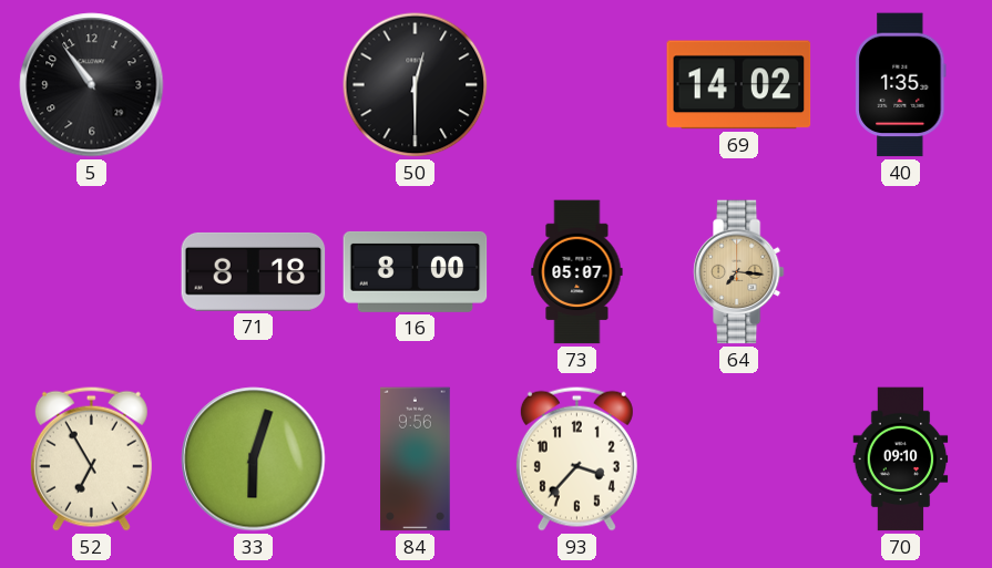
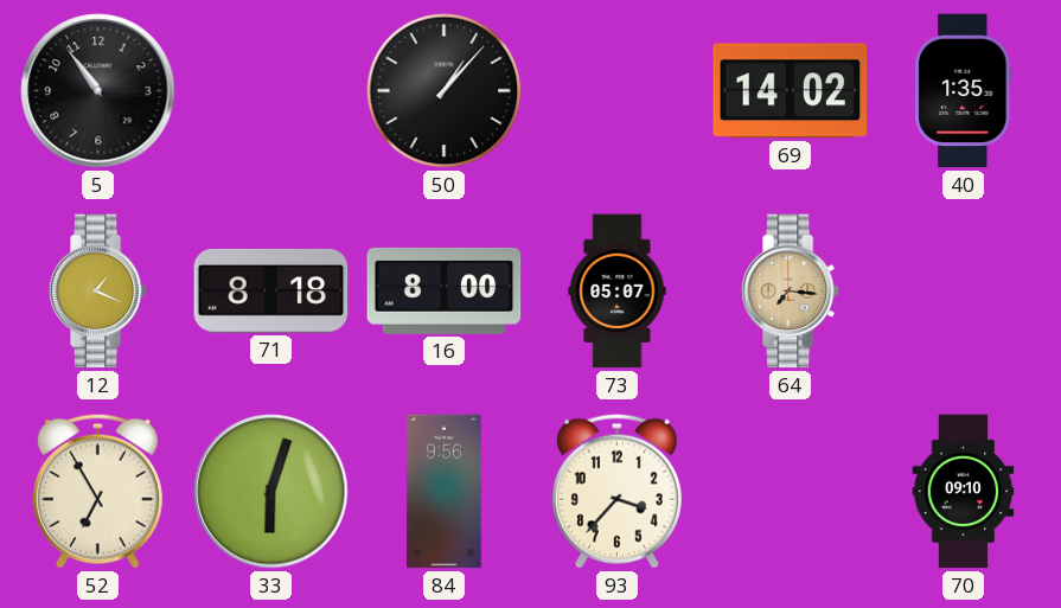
50: 12:30 -> 1:07 (445, 91)
12: none -> 1:19 (97, 292)
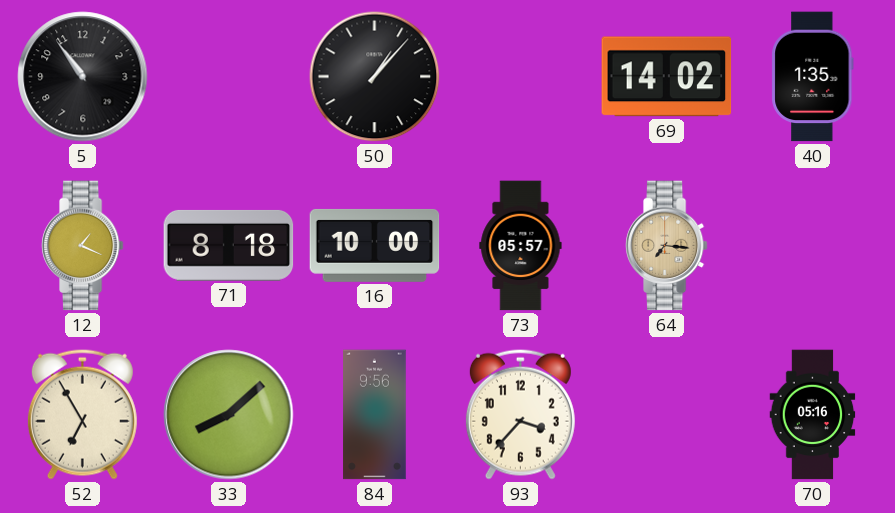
16: 8:00 -> 10:00 (375, 245)
73: 05:07 -> 05:57 (521, 246)
33: 6:03 -> 8:08 (229, 415)
70: 09:10 -> 05:16 (813, 415)
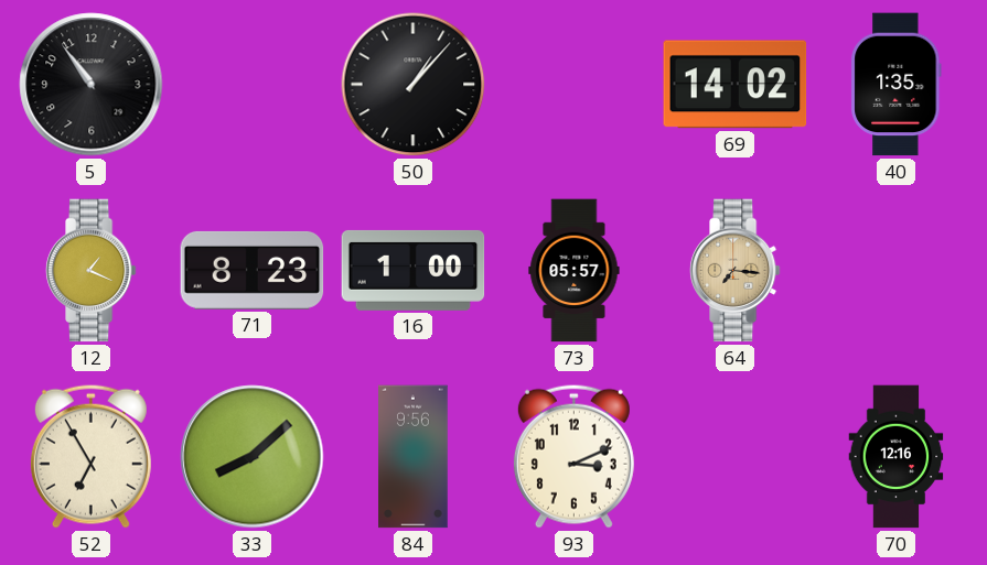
71: 8:18 -> 8:23 (253, 270)
16: 10:00 -> 1:00 (414, 270)
93: 3:37 -> 3:11 (573, 456)
70: 05:16 -> 12:16 (897, 457)
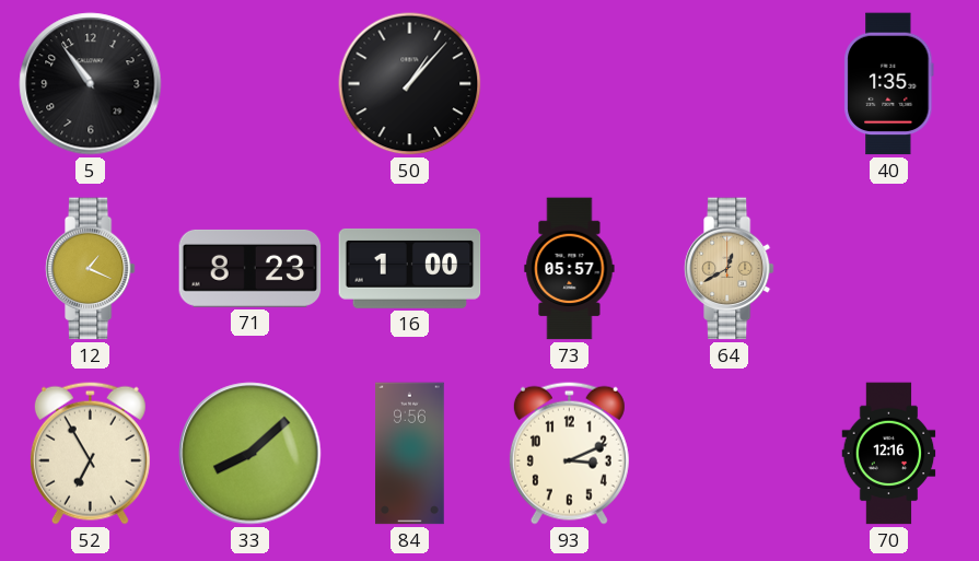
69: 14:02 -> none (736, 85)
64: 7:16 -> 12:40 (729, 269)
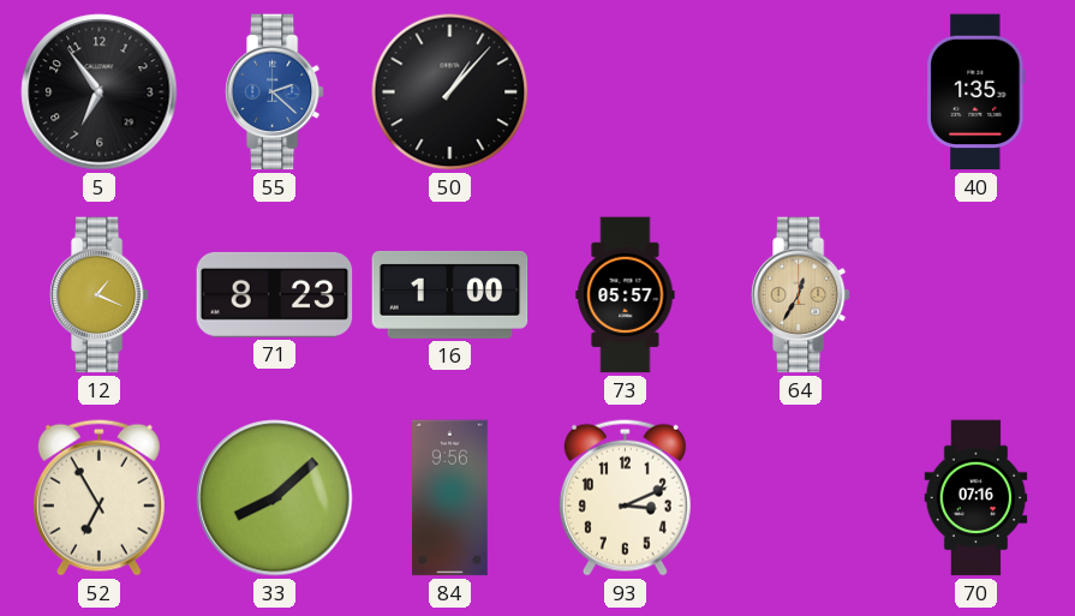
5: 10:54 -> 6:54 (100, 92)
55: none -> 2:22 (274, 92)
64: 12:40 -> 12:35 (800, 295)
70: 12:16 -> 07:16 (977, 498)
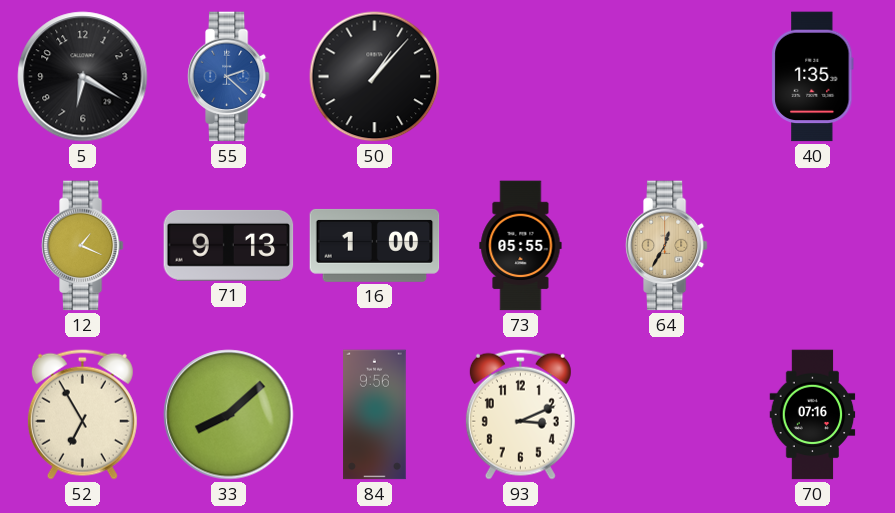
5: 6:54 -> 6:20 (83, 77)
71: 8:23 -> 9:13 (229, 245)
73: 05:57 -> 05:55 (521, 246)
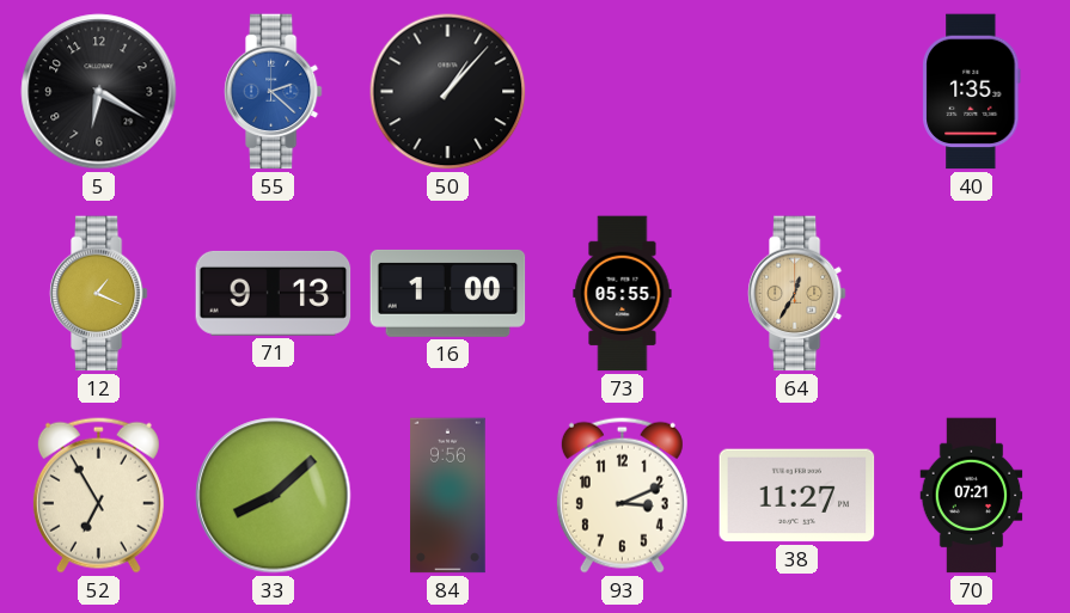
38: none -> 11:27 (797, 496)
70: 07:16 -> 07:21 (972, 496)
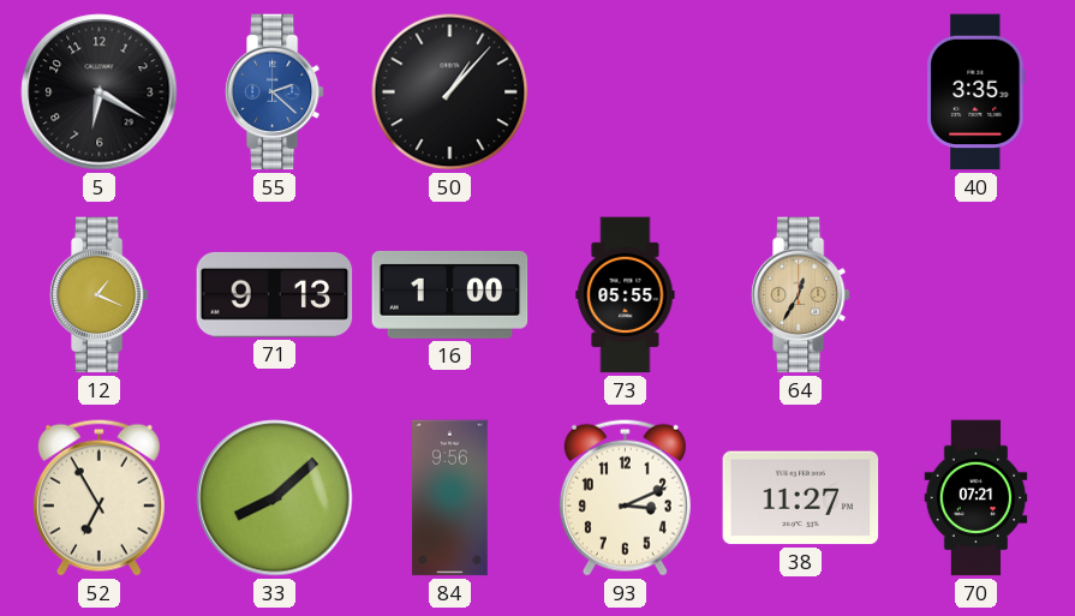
40: 1:35 -> 3:35 (977, 92)
